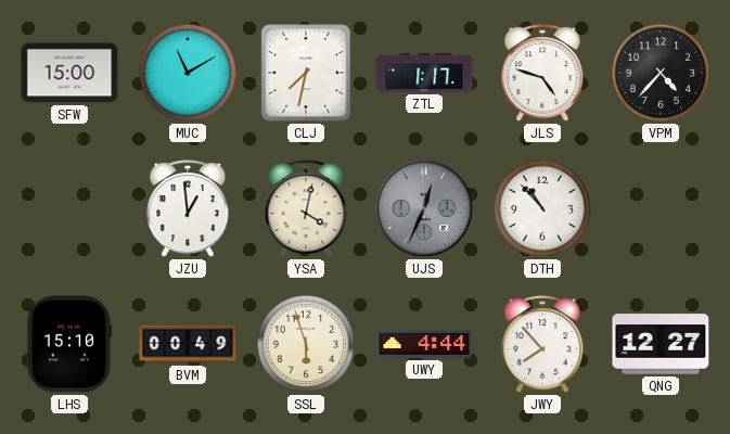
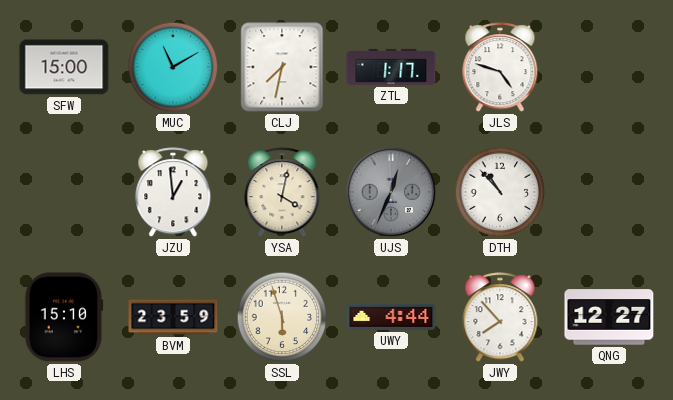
VPM: 4:37 -> none (661, 73)
BVM: 00:49 -> 23:59 (173, 317)
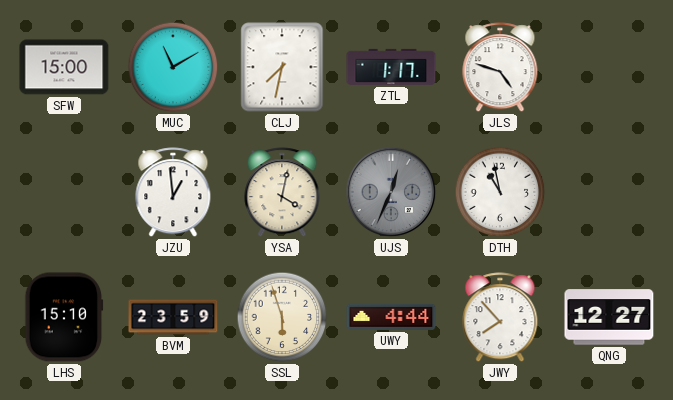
DTH: 10:53 -> 10:58 (500, 192)
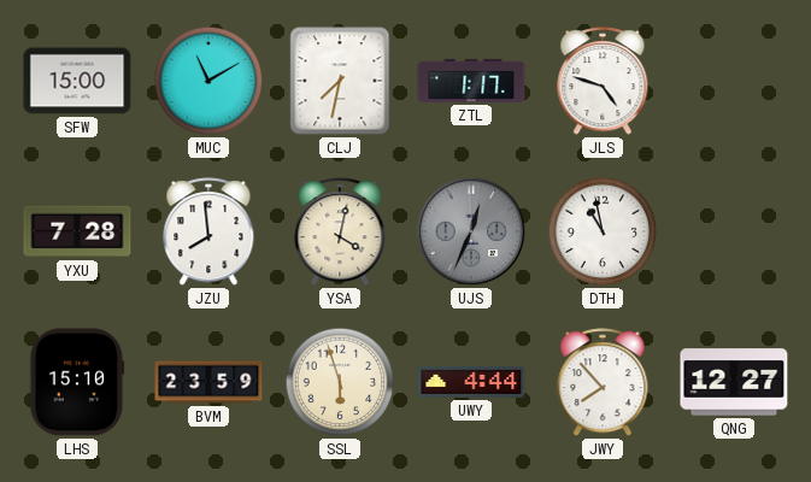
YXU: none -> 7:28 (77, 231)
JZU: 12:59 -> 7:59 (208, 233)
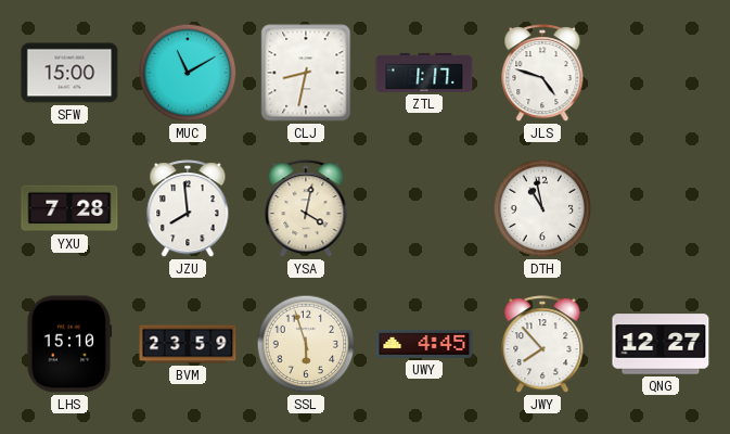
CLJ: 7:32 -> 8:32 (306, 73)
UJS: 12:34 -> none (471, 231)
UWY: 4:44 -> 4:45 (424, 344)
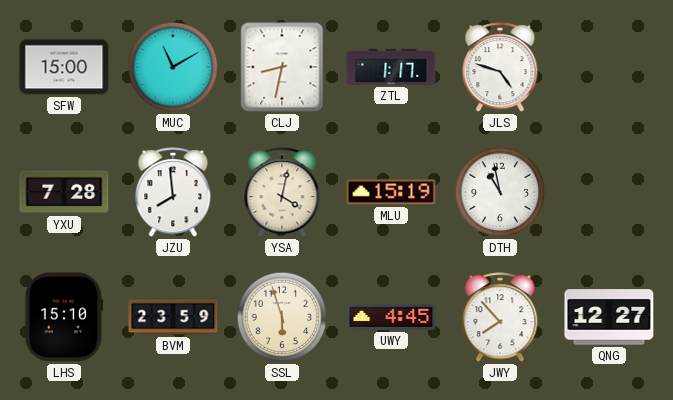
MLU: none -> 15:19 (391, 192)
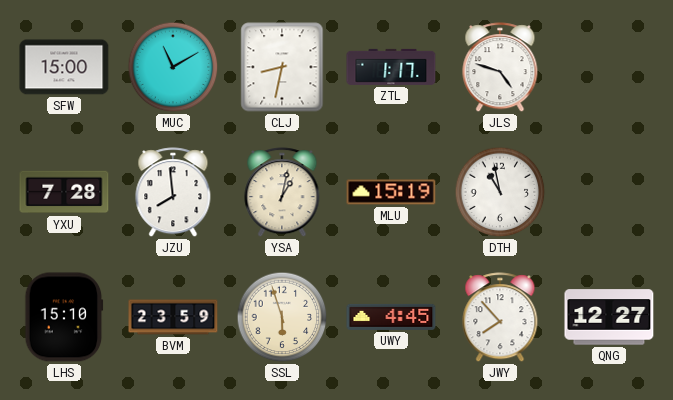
YSA: 4:02 -> 1:02 (282, 193)
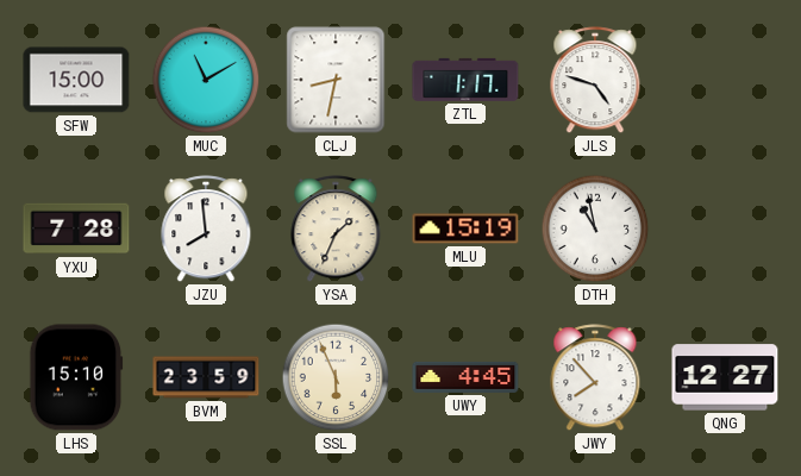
YSA: 1:02 -> 1:34 (336, 230)
SSL: 5:57 -> 5:56 (336, 377)
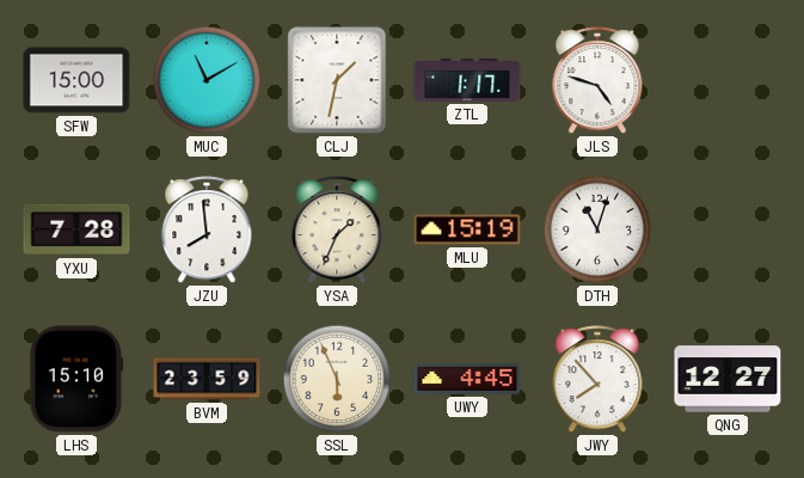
CLJ: 8:32 -> 1:32 (337, 80)
DTH: 10:58 -> 11:03 (597, 229)
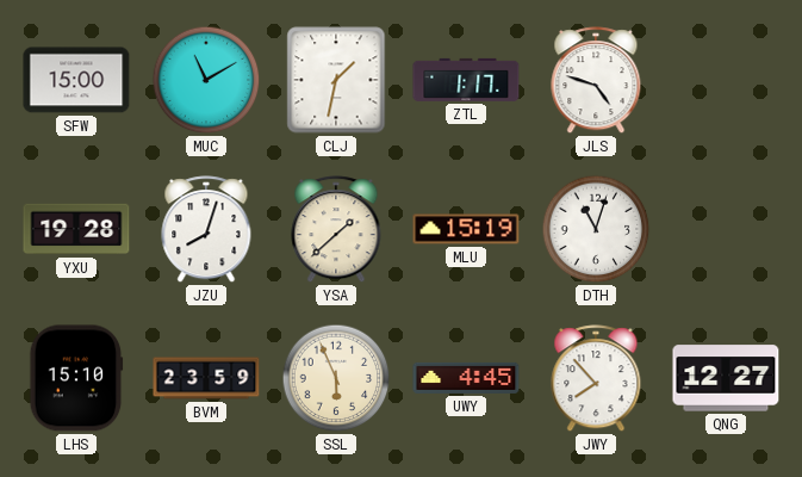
YXU: 7:28 -> 19:28 (76, 229)
JZU: 7:59 -> 8:03 (206, 230)
YSA: 1:34 -> 1:38 (336, 230)
